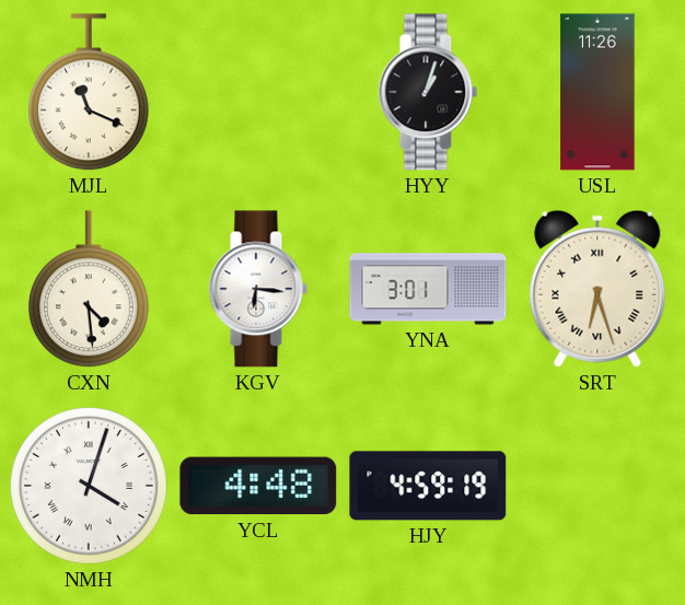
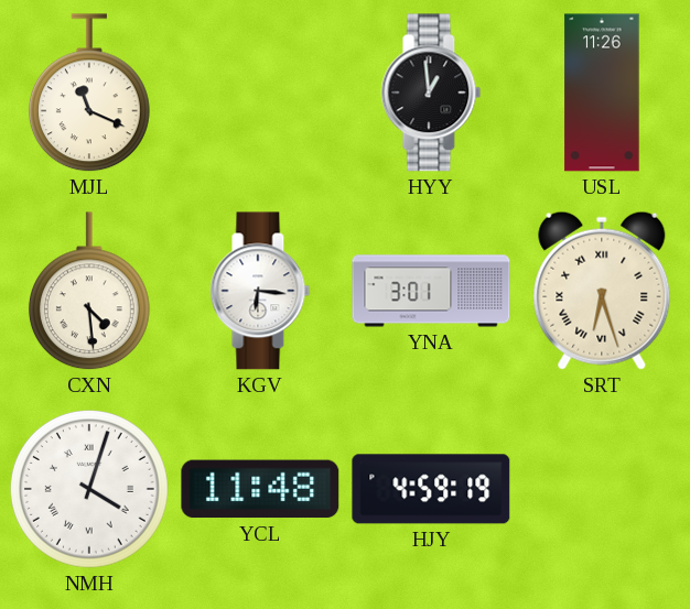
HYY: 1:03 -> 12:59 (431, 93)
YCL: 4:48 -> 11:48 (260, 489)
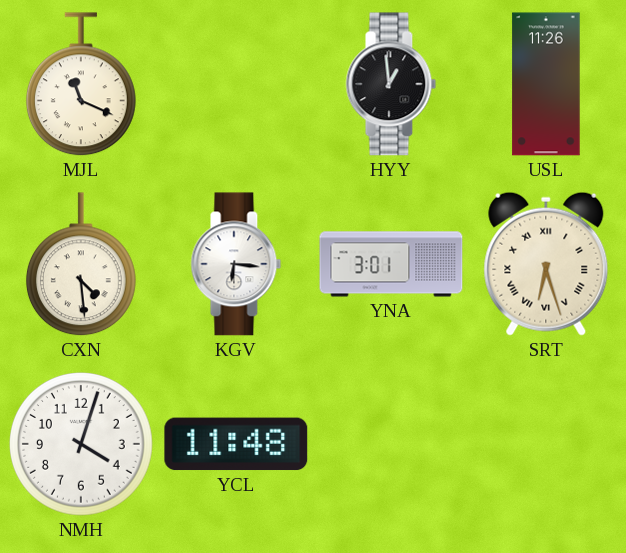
NMH numerals: Roman -> Arabic (82, 445)
HJY: 4:59 -> none (431, 489)
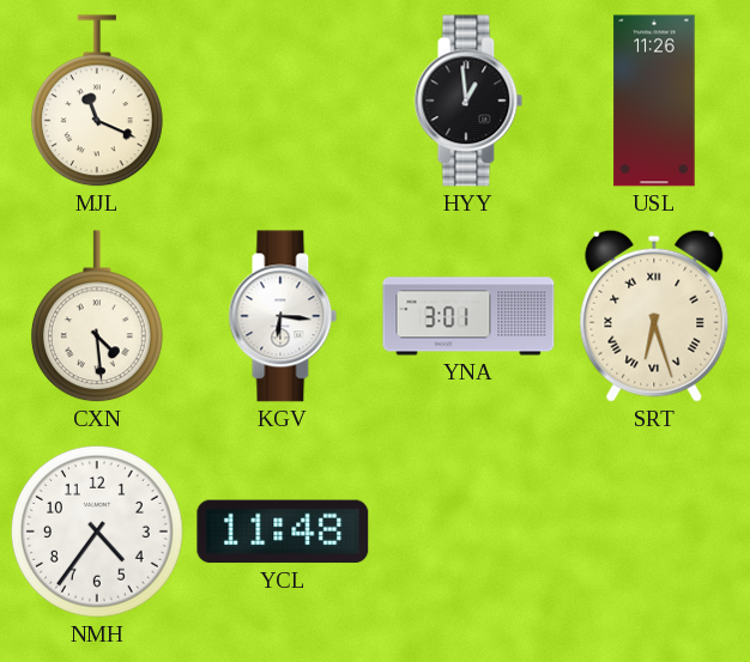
NMH: 4:03 -> 4:36 (98, 533)
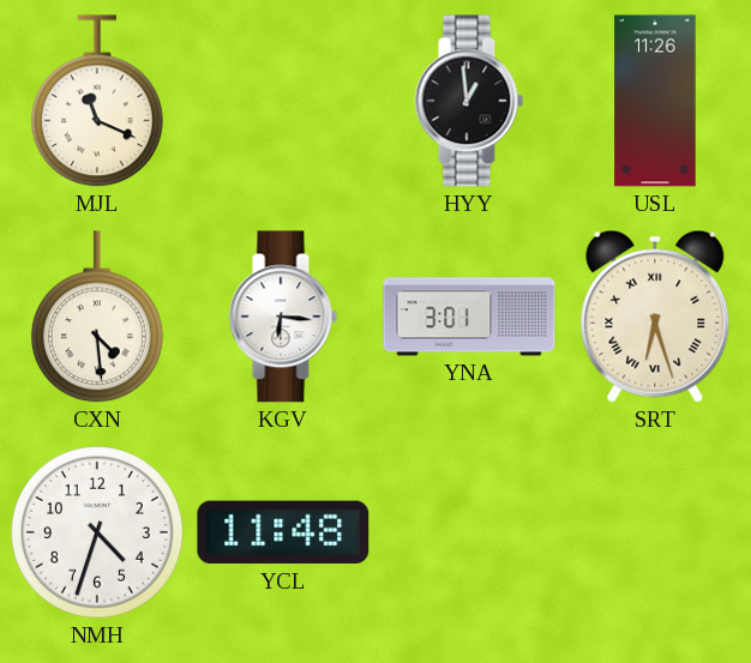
NMH: 4:36 -> 4:33 (98, 534)
